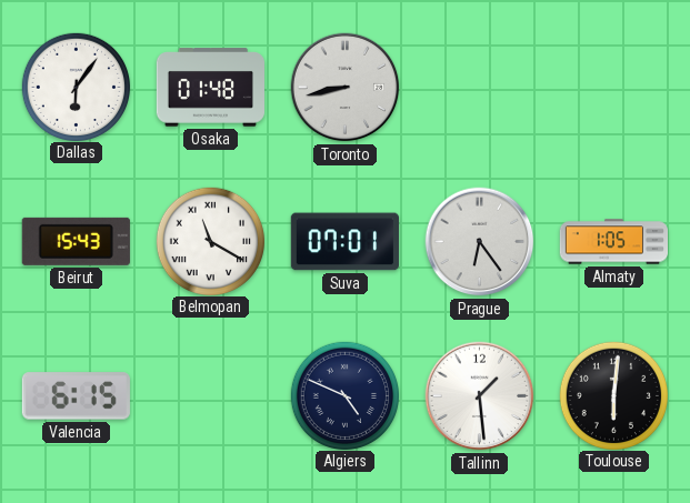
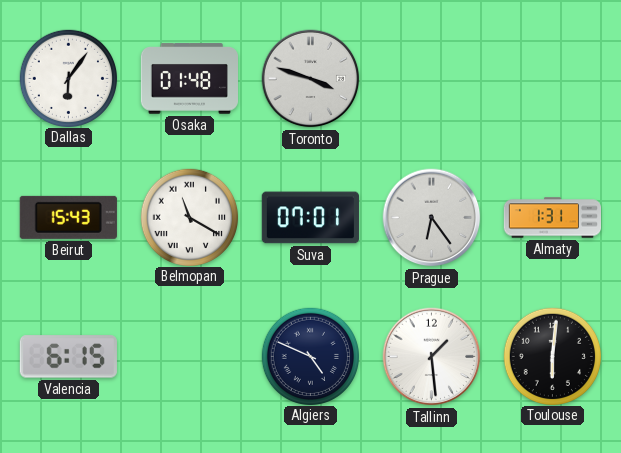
Toronto: 8:43 -> 3:48 (311, 79)
Almaty: 1:05 -> 1:31 (552, 218)
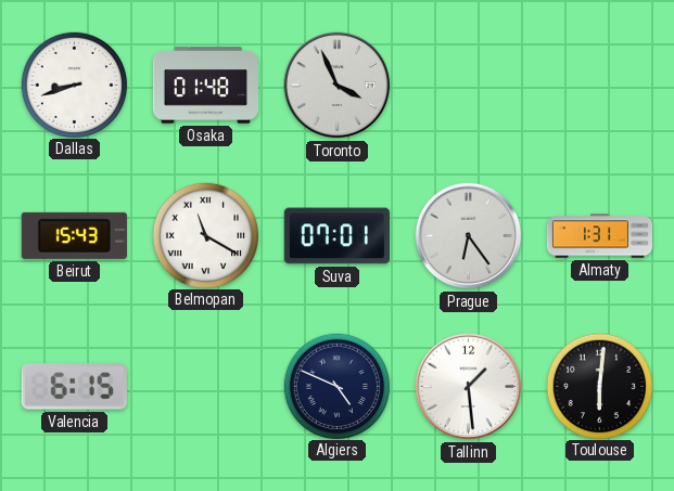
Dallas: 6:06 -> 8:42 (74, 85)
Toronto: 3:48 -> 3:56 (338, 86)
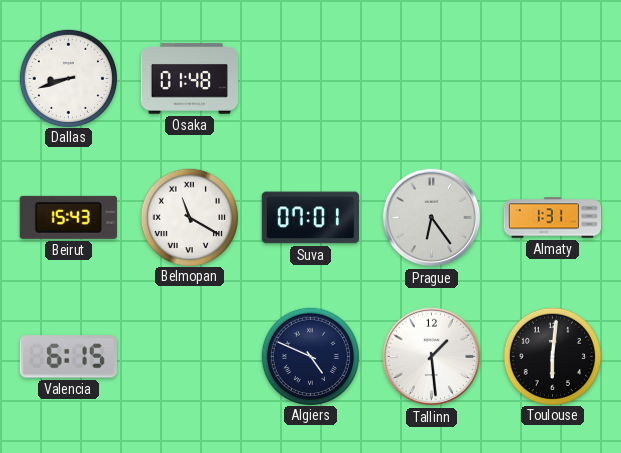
Toronto: 3:56 -> none (338, 86)
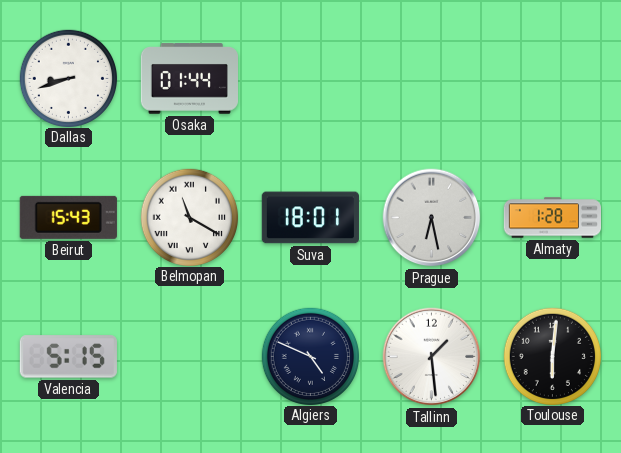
Osaka: 01:48 -> 01:44 (189, 79)
Suva: 07:01 -> 18:01 (310, 218)
Prague: 6:24 -> 6:28 (432, 218)
Almaty: 1:31 -> 1:28 (552, 218)
Valencia: 6:15 -> 5:15 (68, 357)
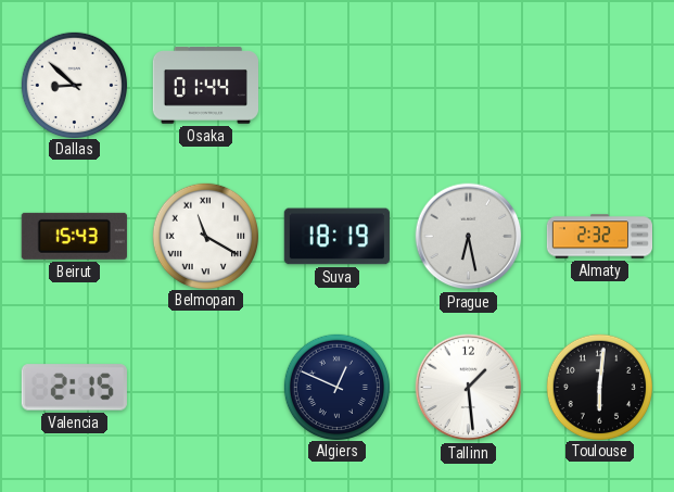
Dallas: 8:42 -> 8:52 (74, 85)
Suva: 18:01 -> 18:19 (336, 237)
Almaty: 1:28 -> 2:32 (599, 237)
Valencia: 5:15 -> 2:15 (74, 388)
Algiers: 4:49 -> 12:49 (336, 387)
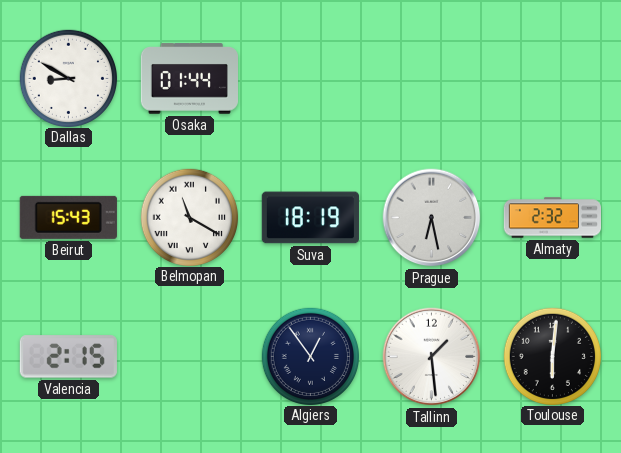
Dallas: 8:52 -> 8:50 (68, 78)
Algiers: 12:49 -> 12:54 (310, 356)
